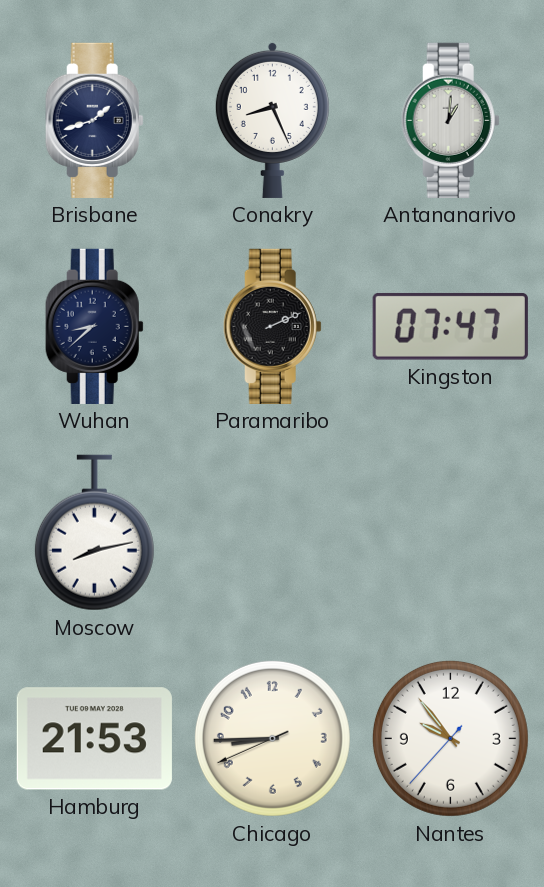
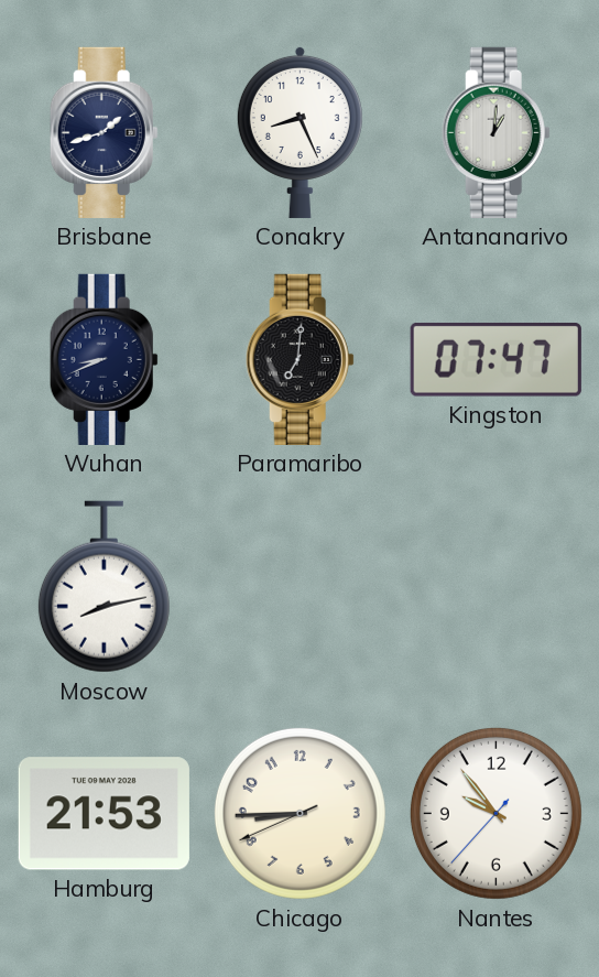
Wuhan: 8:38 -> 8:41 (104, 359)
Paramaribo: 2:11 -> 7:01 (299, 359)
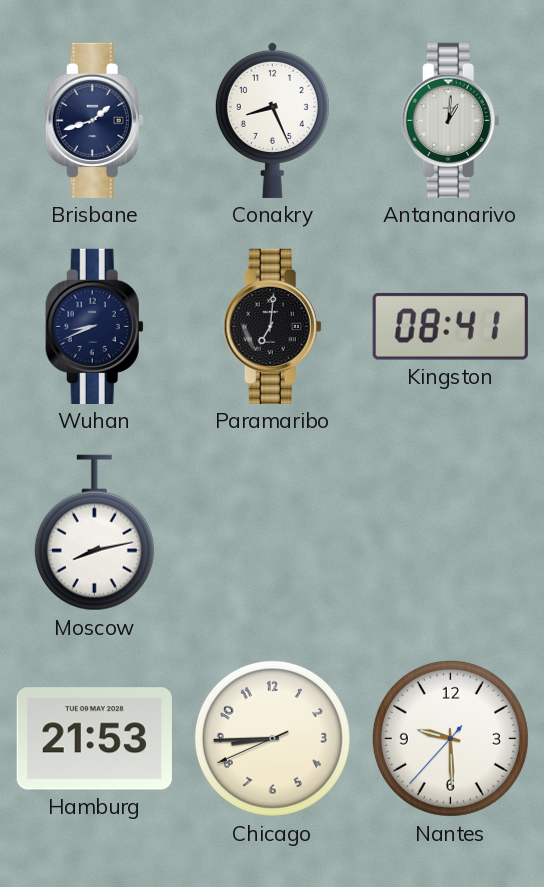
Kingston: 07:47 -> 08:41 (450, 326)
Nantes: 9:53 -> 9:29 (450, 738)
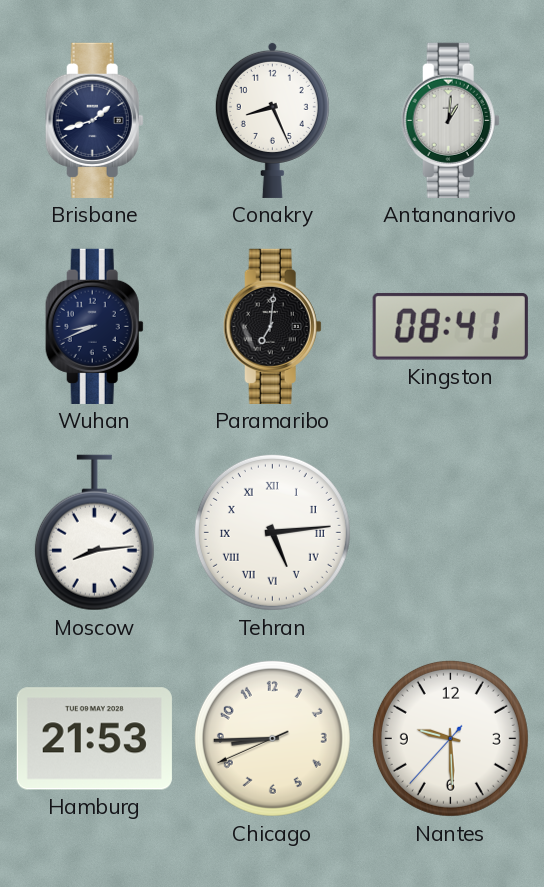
Moscow: 8:13 -> 8:14 (94, 533)
Tehran: none -> 5:14 (272, 532)
